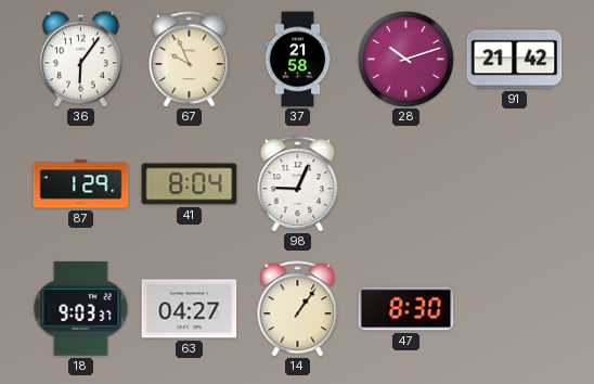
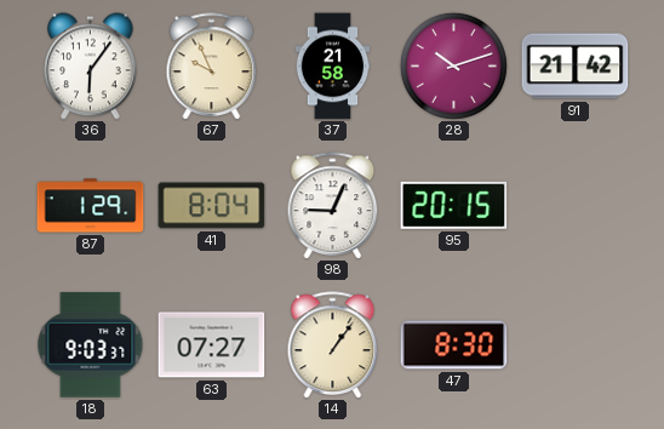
95: none -> 20:15 (454, 205)
63: 04:27 -> 07:27 (212, 345)
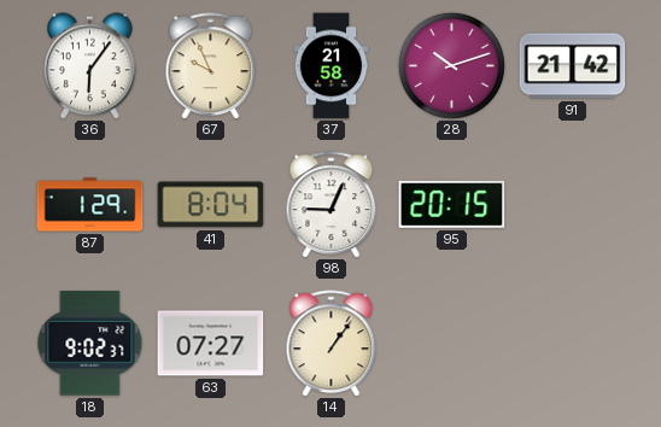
18: 9:03 -> 9:02 (90, 344)
47: 8:30 -> none (454, 345)
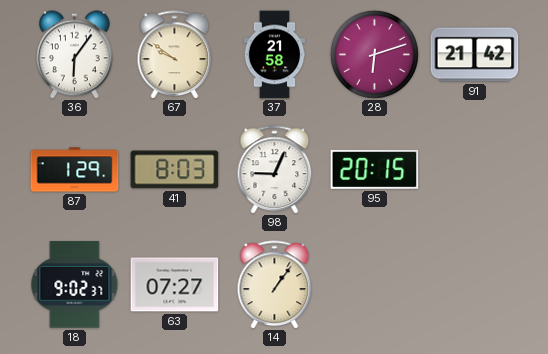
67: 9:56 -> 9:51 (175, 54)
28: 10:12 -> 6:12 (374, 54)
41: 8:04 -> 8:03 (175, 170)
